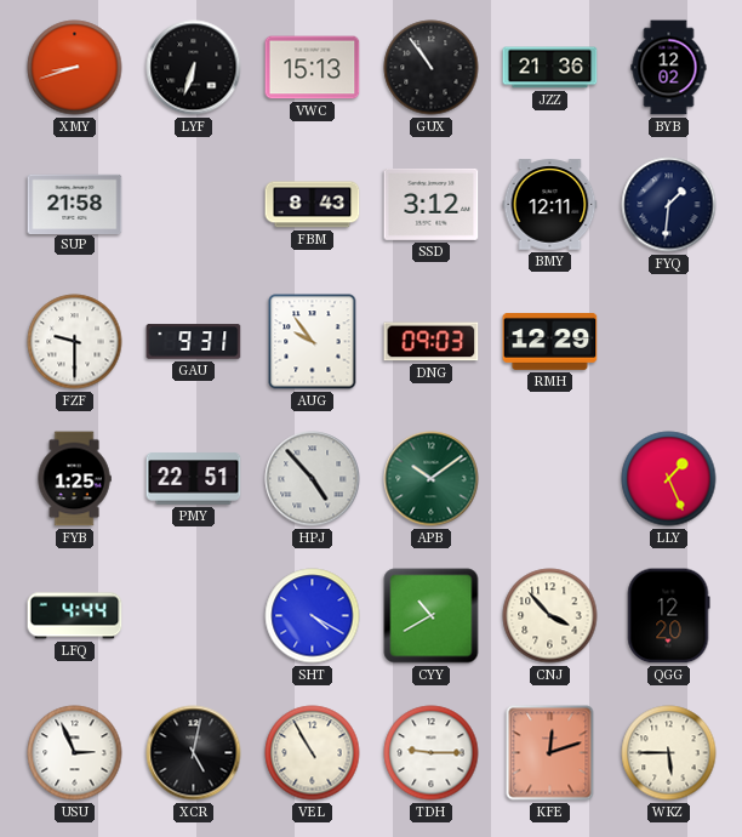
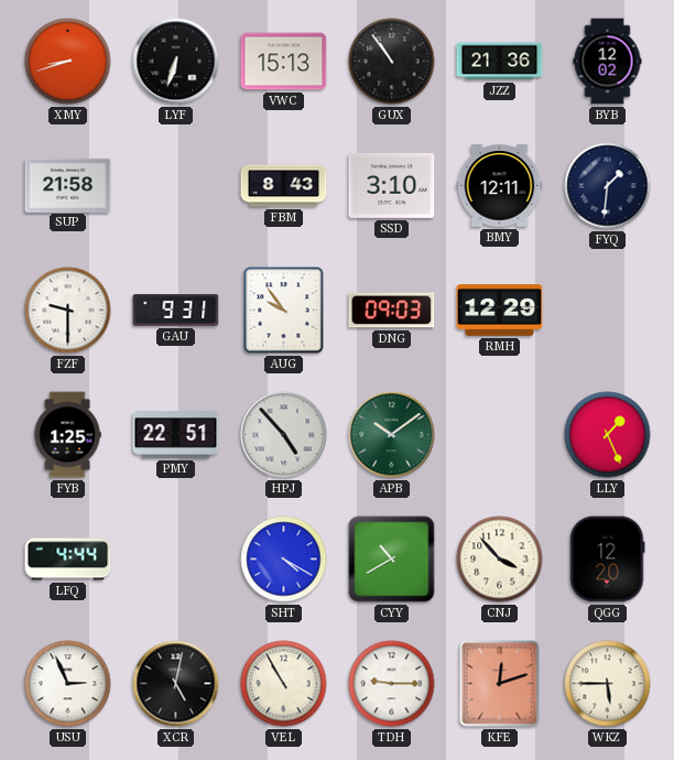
SSD: 3:12 -> 3:10 (392, 185)
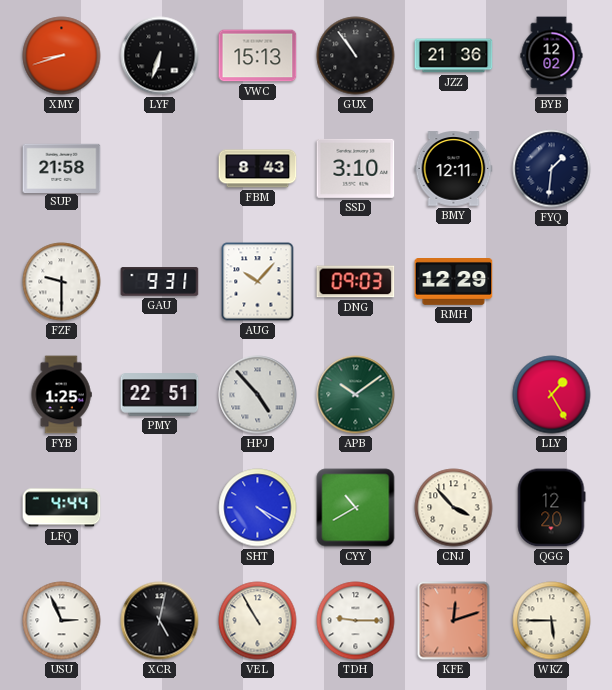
AUG: 9:54 -> 10:07 (258, 282)
LLY: 1:26 -> 1:25 (552, 395)
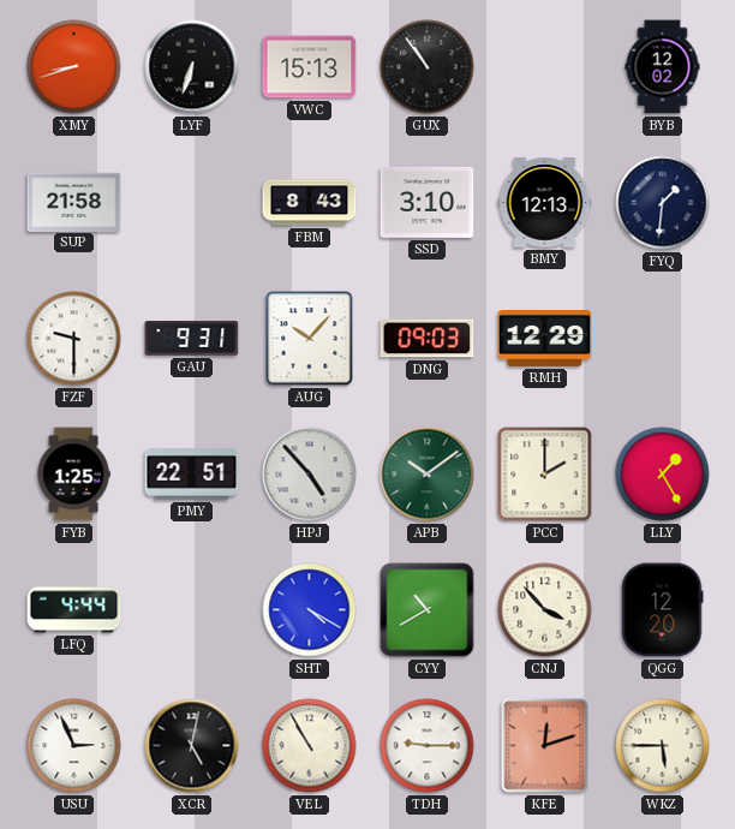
JZZ: 21:36 -> none (454, 56)
BMY: 12:11 -> 12:13 (545, 203)
PCC: none -> 2:00 (545, 475)
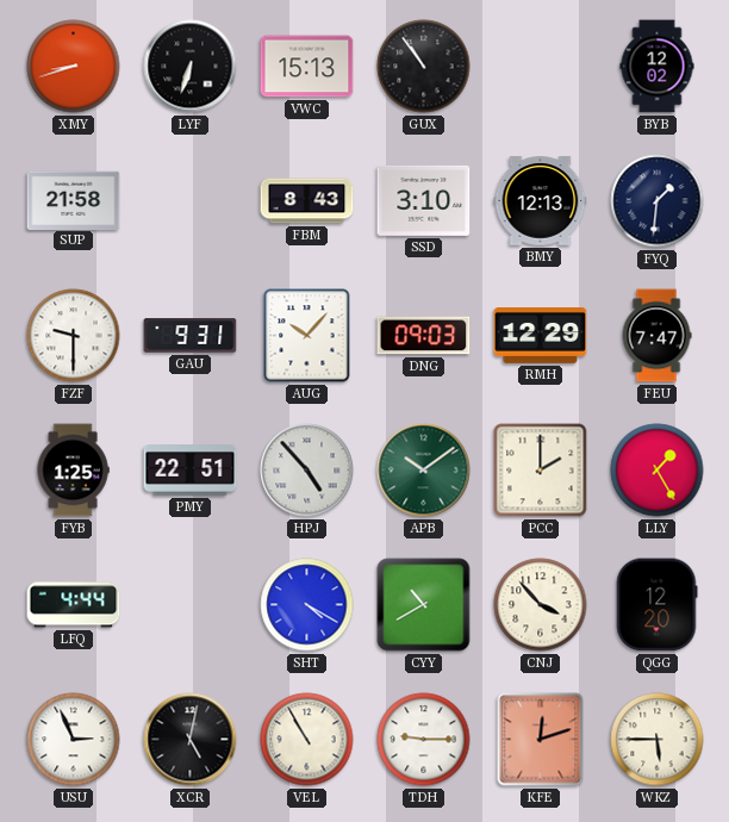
FEU: none -> 7:47 (656, 336)
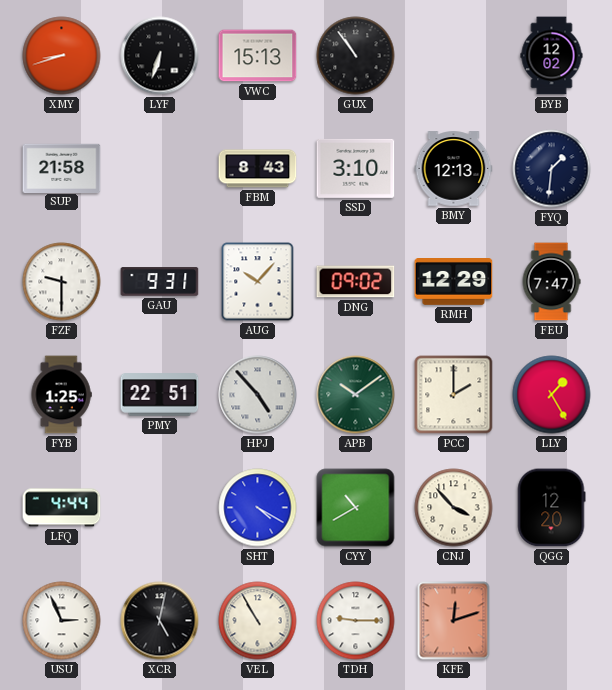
DNG: 09:03 -> 09:02 (356, 282)
WKZ: 5:45 -> none (658, 740)
